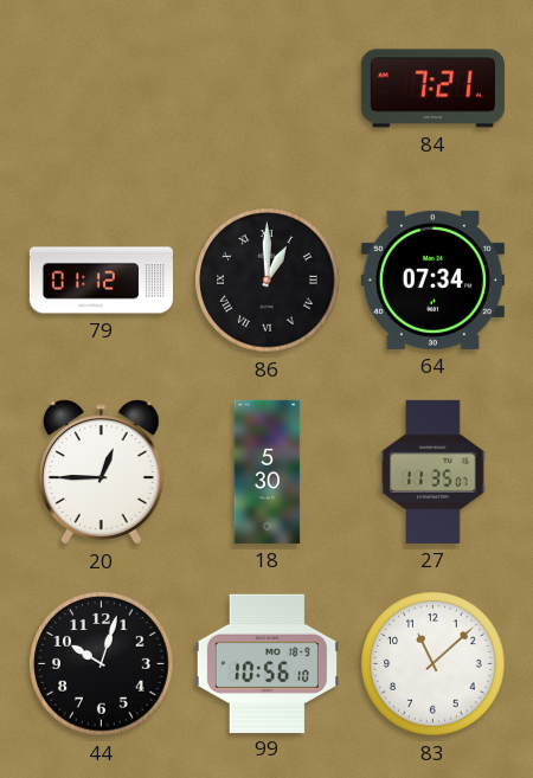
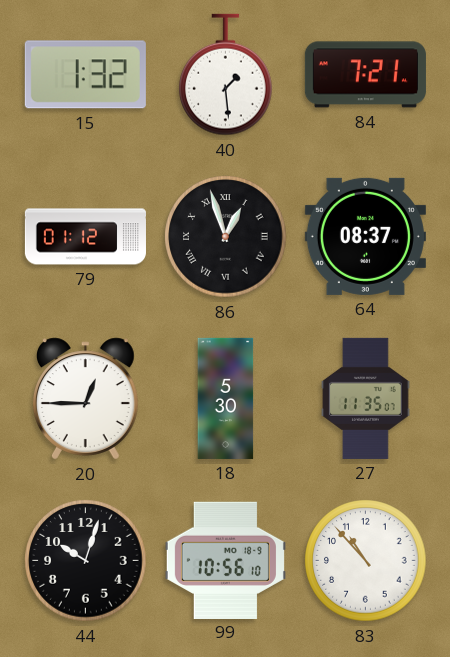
15: none -> 1:32 (85, 75)
40: none -> 1:29 (226, 75)
86: 1:00 -> 12:57 (226, 237)
64: 07:34 -> 08:37 (365, 236)
83: 11:08 -> 10:53 (366, 561)
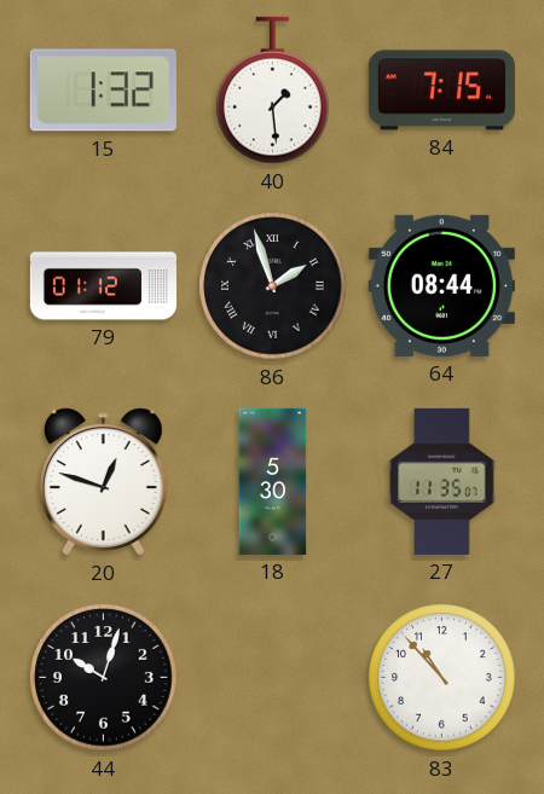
84: 7:21 -> 7:15 (441, 91)
86: 12:57 -> 1:57 (273, 286)
64: 08:37 -> 08:44 (441, 285)
20: 12:45 -> 12:48 (104, 482)
99: 10:56 -> none (225, 560)
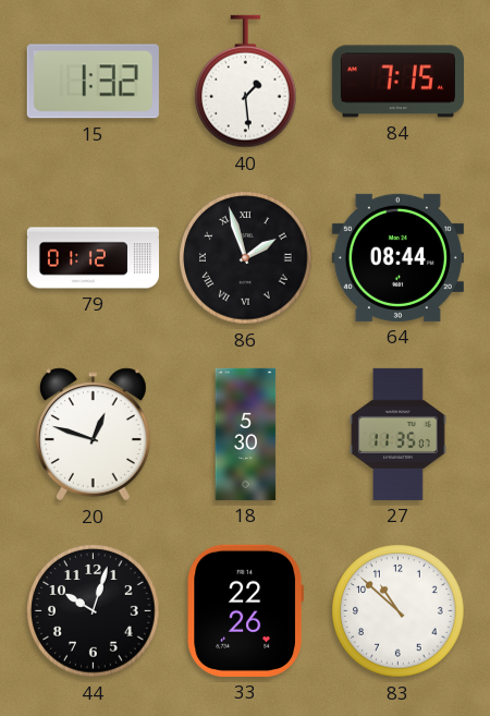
33: none -> 22:26 (245, 610)
83: 10:53 -> 10:52 (399, 611)
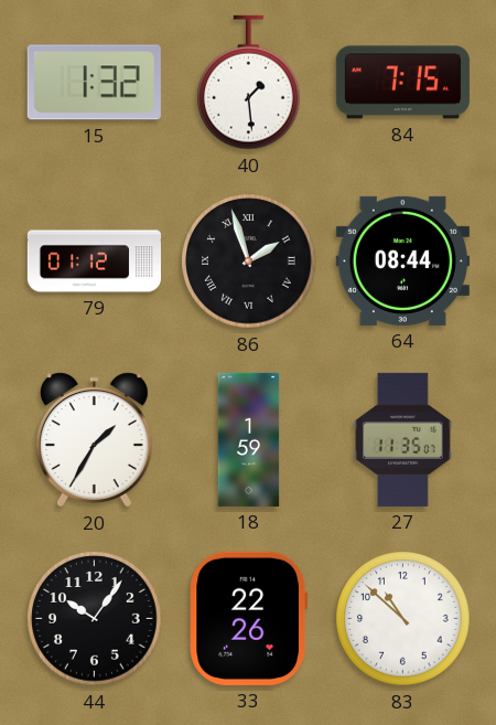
20: 12:48 -> 1:35 (95, 440)
18: 5:30 -> 1:59 (249, 439)
44: 10:03 -> 10:06 (95, 619)
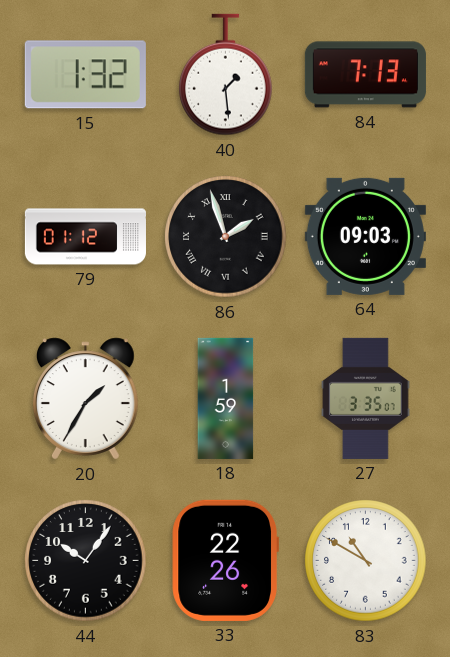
84: 7:15 -> 7:13 (365, 75)
64: 08:44 -> 09:03 (365, 236)
27: 11:35 -> 3:35 (366, 398)
83: 10:52 -> 10:50 (366, 561)
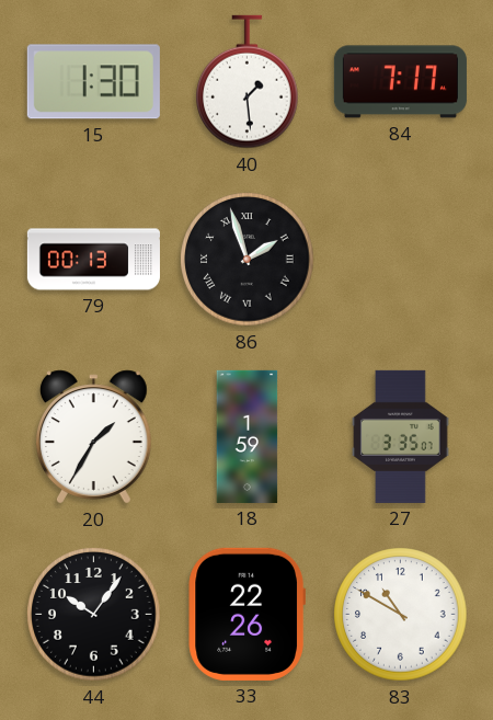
15: 1:32 -> 1:30 (93, 82)
84: 7:13 -> 7:17 (400, 82)
79: 01:12 -> 00:13 (93, 260)
64: 09:03 -> none (365, 236)
